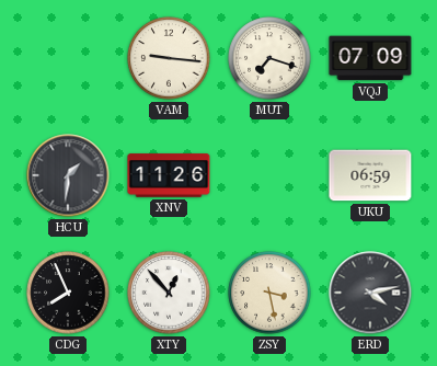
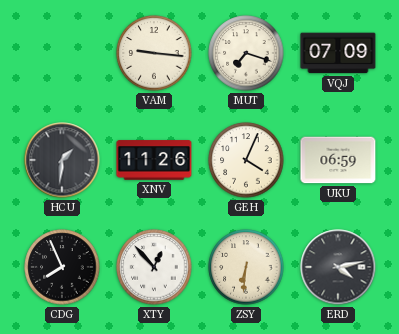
GEH: none -> 4:04 (246, 160)
ZSY: 3:28 -> 6:31 (246, 267)
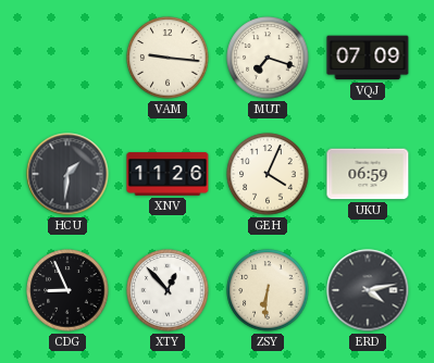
CDG: 7:56 -> 8:56 (67, 290)
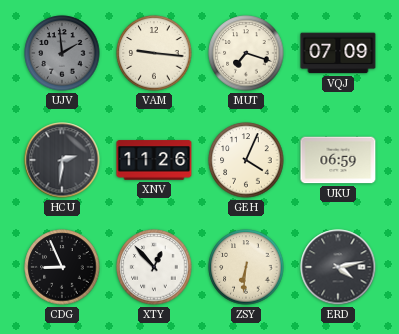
UJV: none -> 1:59 (62, 53)
HCU: 1:31 -> 2:31 (62, 160)
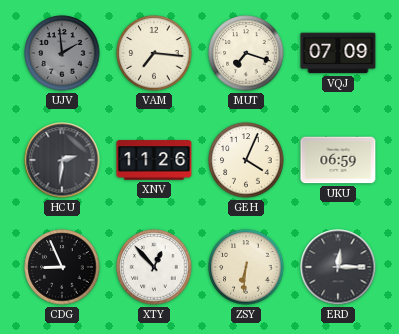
VAM: 9:16 -> 7:16 (154, 53)
ERD: 4:13 -> 12:15 (338, 267)
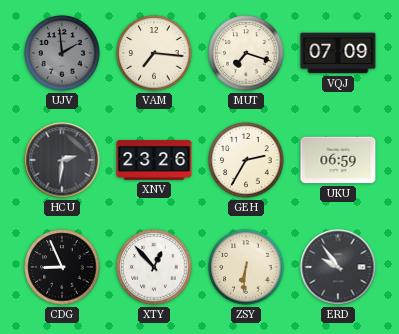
XNV: 11:26 -> 23:26 (154, 160)
GEH: 4:04 -> 2:35 (246, 160)
ERD: 12:15 -> 9:54 (338, 267)
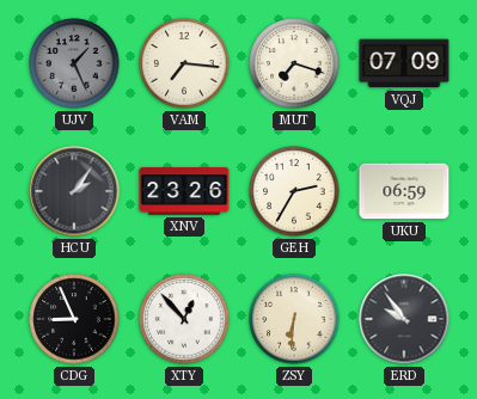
UJV: 1:59 -> 1:26 (74, 63)
HCU: 2:31 -> 2:06 (74, 191)
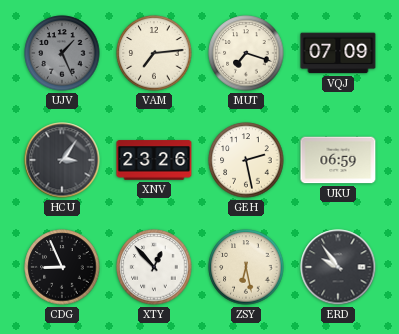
VAM: 7:16 -> 7:14 (154, 53)
HCU: 2:06 -> 3:06 (62, 160)
GEH: 2:35 -> 2:28 (246, 160)
ZSY: 6:31 -> 6:28 (246, 267)
